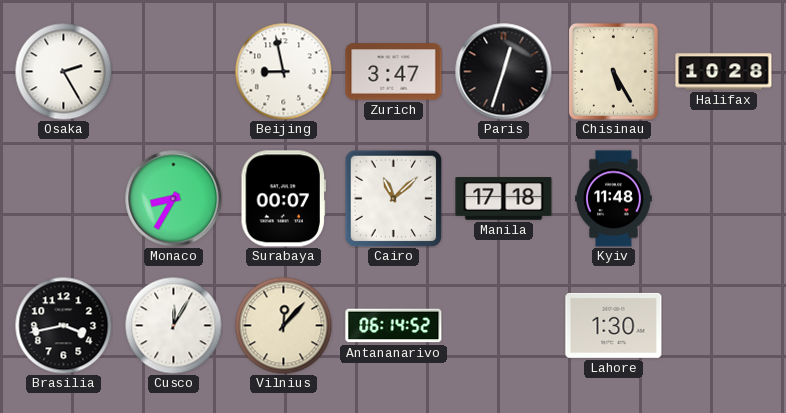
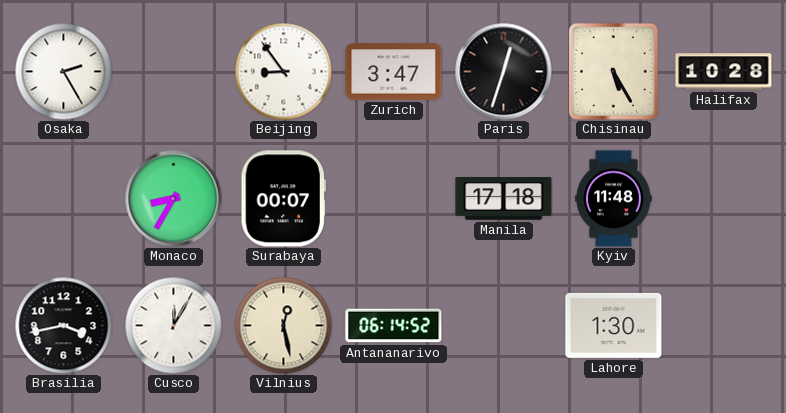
Beijing: 8:58 -> 8:54 (283, 71)
Cairo: 11:08 -> none (393, 198)
Vilnius: 12:07 -> 12:28 (283, 325)
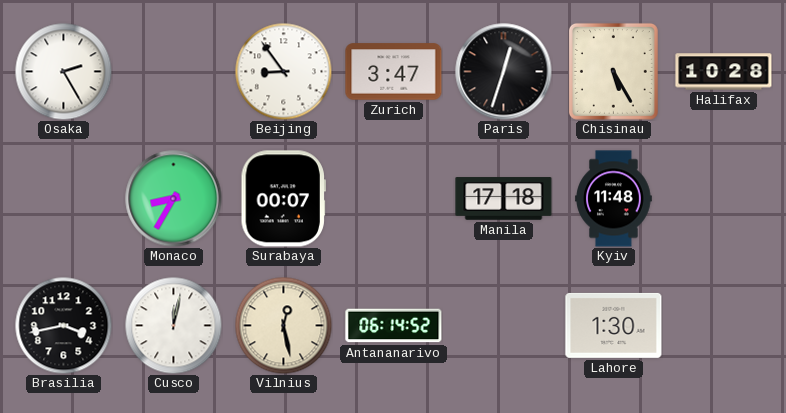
Cusco: 12:05 -> 12:02 (173, 325)
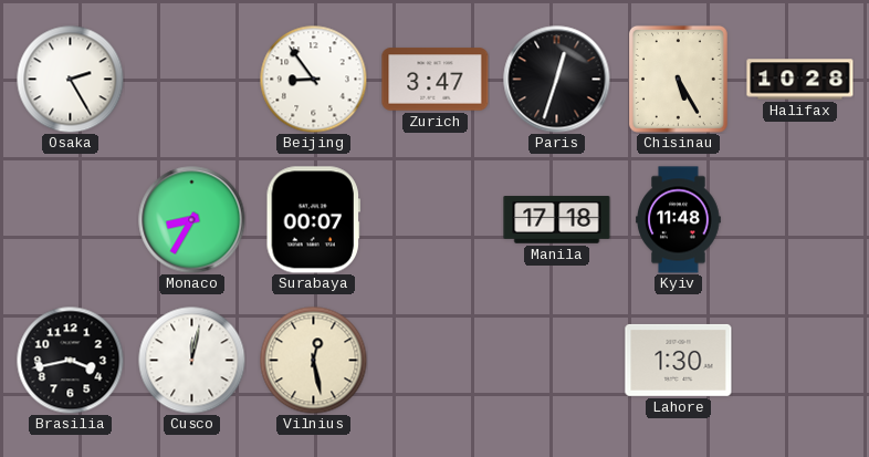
Antananarivo: 06:14 -> none (394, 326)
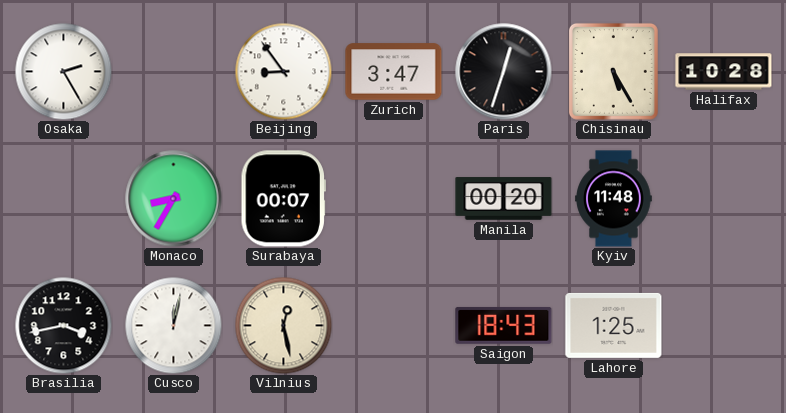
Manila: 17:18 -> 00:20 (504, 199)
Saigon: none -> 18:43 (504, 325)
Lahore: 1:30 -> 1:25 (614, 325)
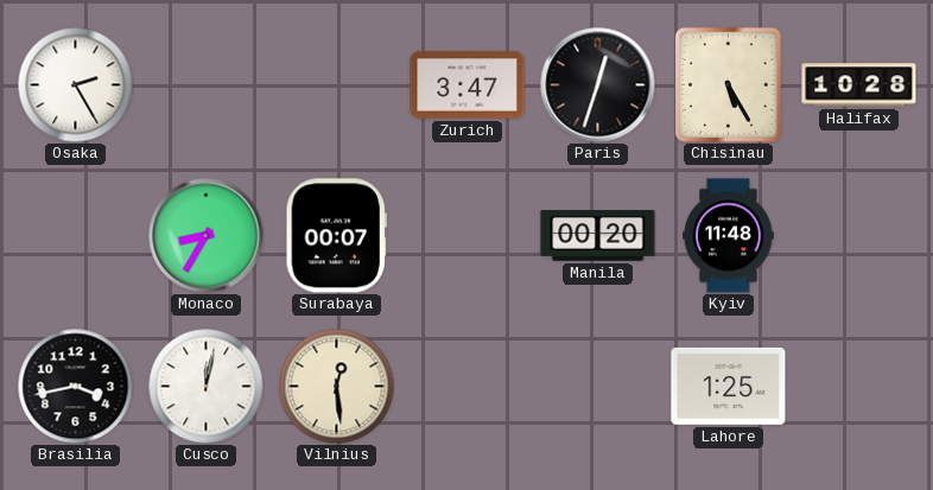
Beijing: 8:54 -> none (283, 71)
Vilnius: 12:28 -> 12:29 (336, 386)
Saigon: 18:43 -> none (504, 325)
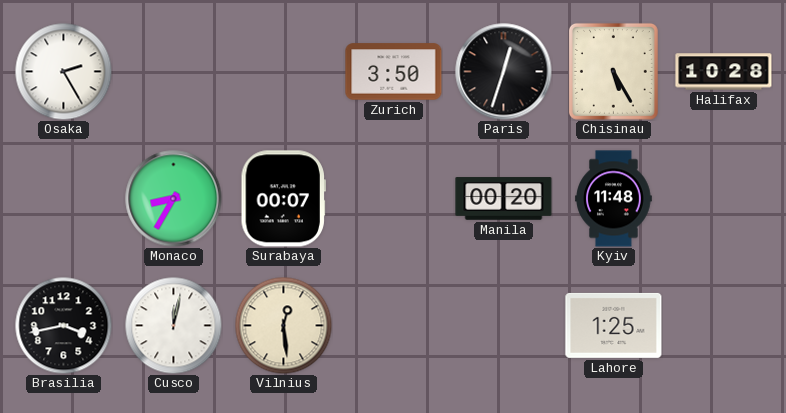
Zurich: 3:47 -> 3:50 (394, 72)
